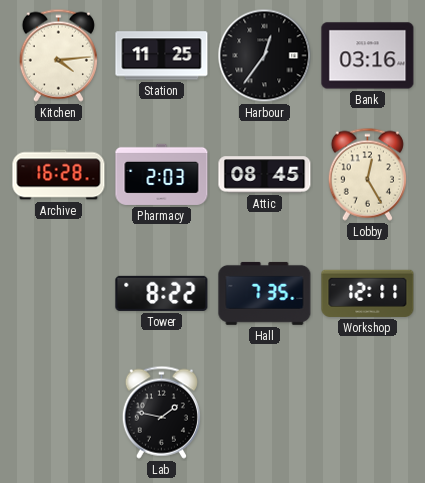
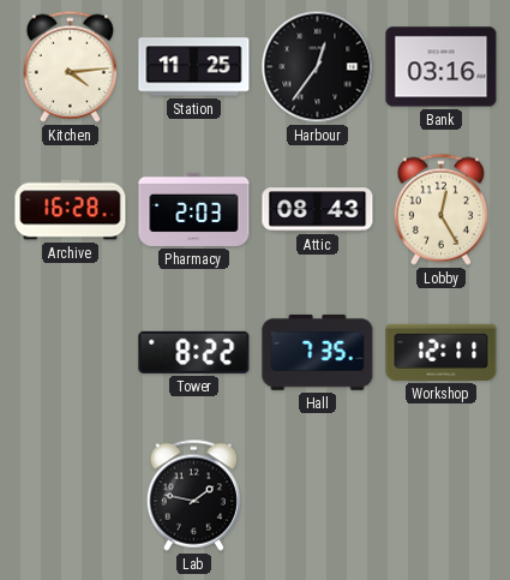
Attic: 08:45 -> 08:43 (318, 210)
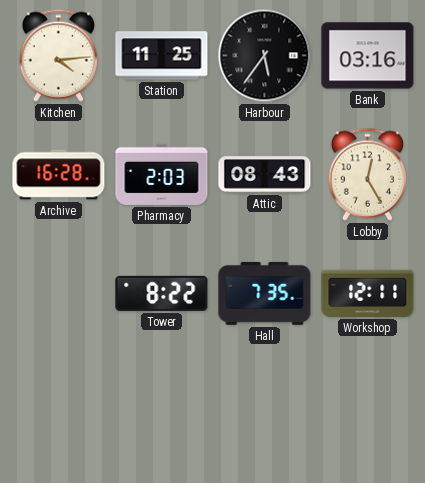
Harbour: 12:36 -> 5:36 (265, 56)
Lab: 1:47 -> none (193, 495)
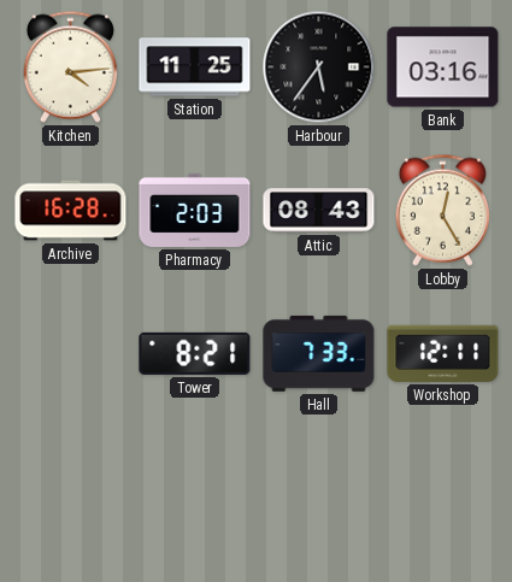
Tower: 8:22 -> 8:21 (195, 353)
Hall: 7:35 -> 7:33 (319, 353)
